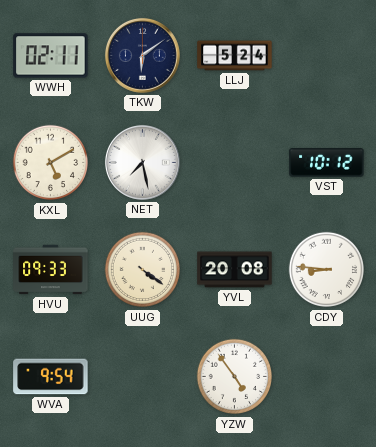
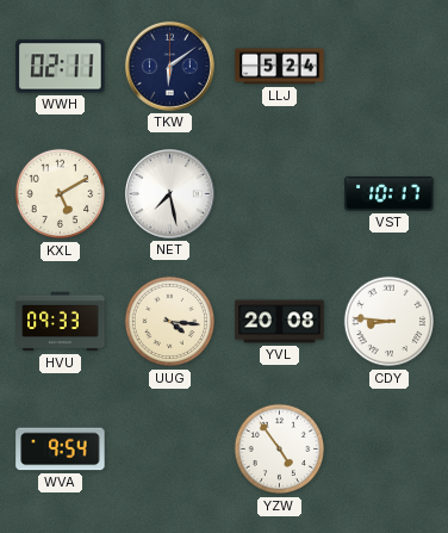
VST: 10:12 -> 10:17 (390, 194)
UUG: 4:21 -> 4:16 (170, 322)
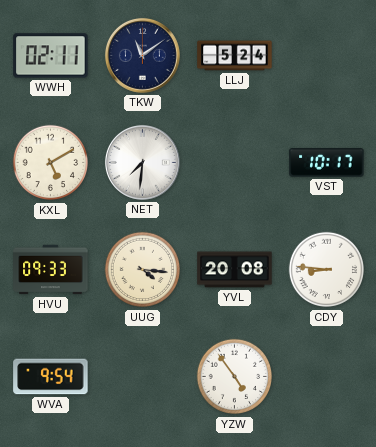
TKW: 6:09 -> 11:09 (142, 55)
NET: 7:28 -> 7:31 (142, 162)
